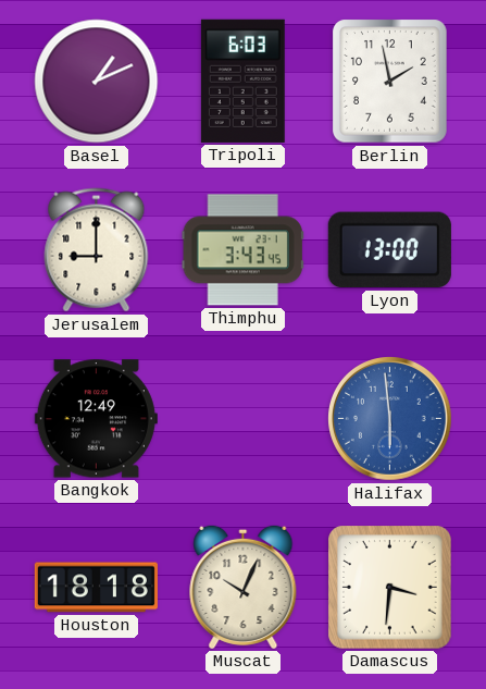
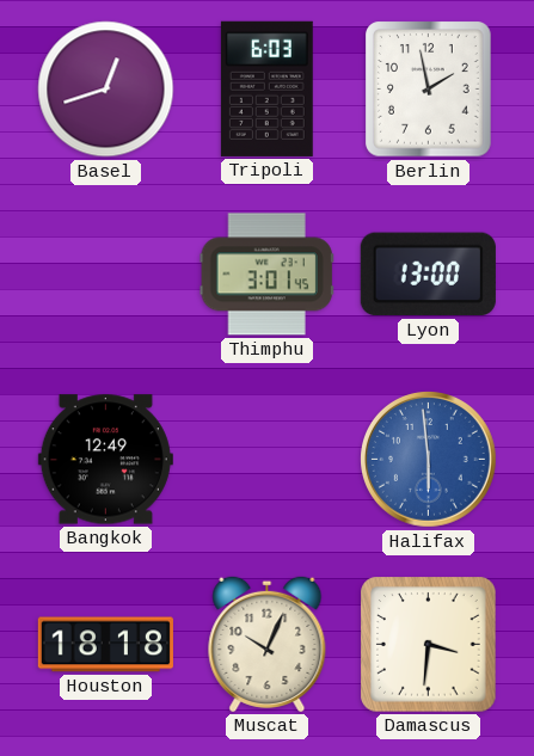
Basel: 1:11 -> 12:42 (106, 90)
Jerusalem: 9:00 -> none (97, 250)
Thimphu: 3:43 -> 3:01 (266, 275)
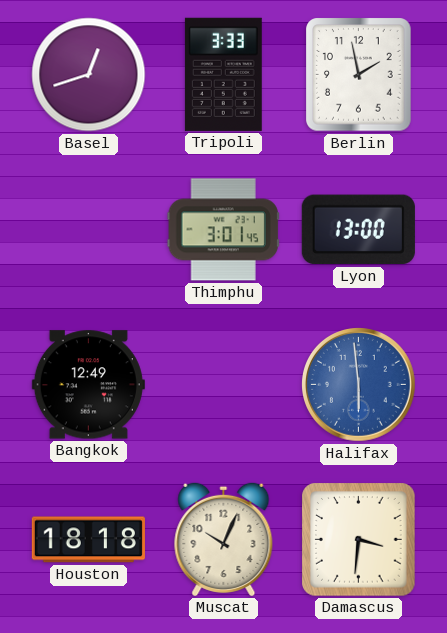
Tripoli: 6:03 -> 3:33 (223, 74)
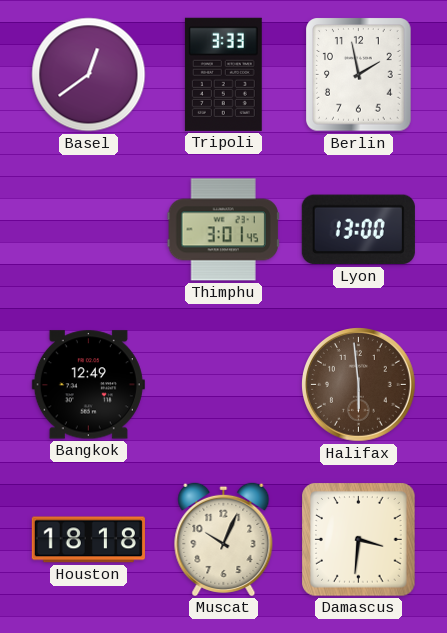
Basel: 12:42 -> 12:39 (89, 75)
Halifax dial: blue -> brown (359, 385)
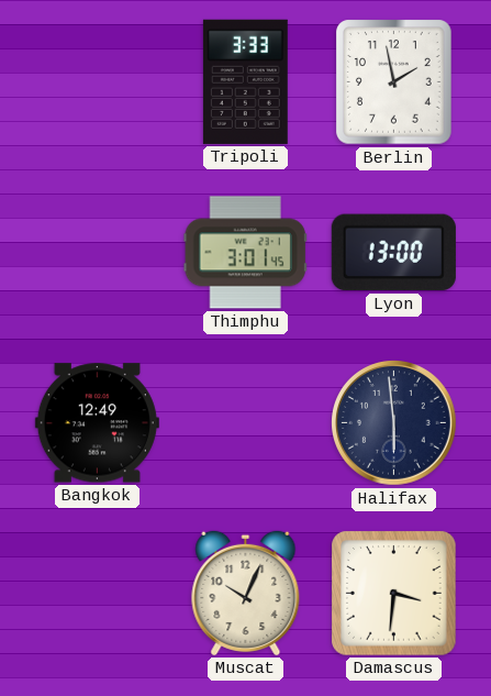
Basel: 12:39 -> none (89, 75)
Halifax dial: brown -> navy (394, 423)
Houston: 18:18 -> none (88, 540)
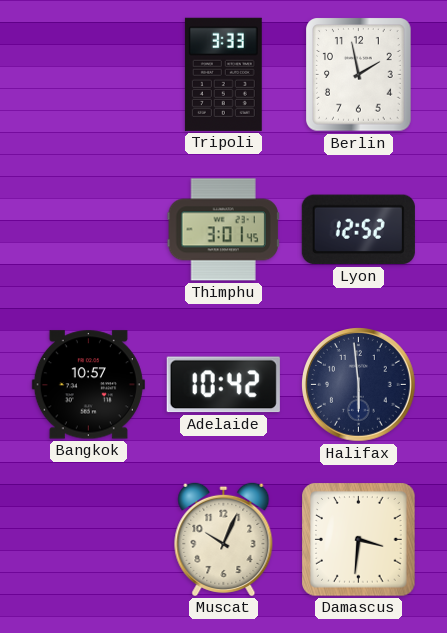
Lyon: 13:00 -> 12:52 (358, 230)
Bangkok: 12:49 -> 10:57 (88, 385)
Adelaide: none -> 10:42 (223, 385)
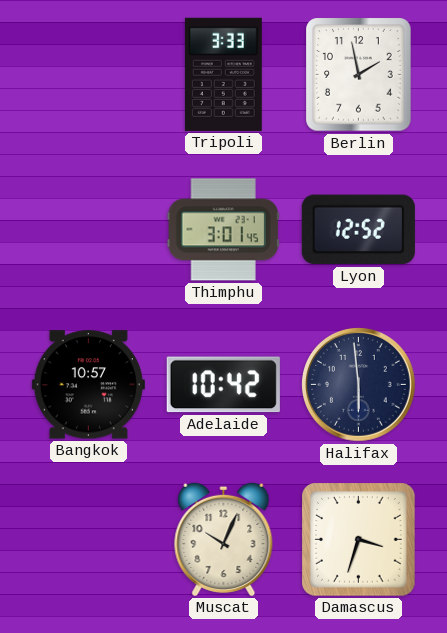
Damascus: 3:31 -> 3:33 (359, 540)
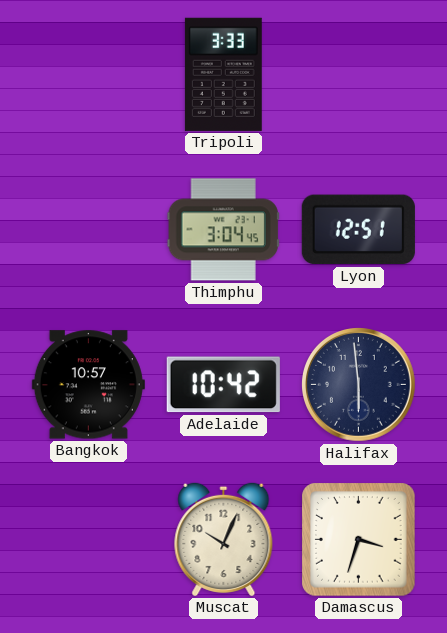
Berlin: 1:58 -> none (359, 75)
Thimphu: 3:01 -> 3:04 (223, 230)
Lyon: 12:52 -> 12:51 (358, 230)
